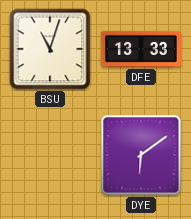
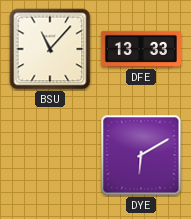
BSU: 11:03 -> 11:07 (50, 49)
DYE: 6:09 -> 6:10 (141, 155)
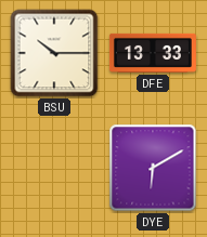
BSU: 11:07 -> 10:15 (54, 53)
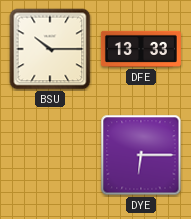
DYE: 6:10 -> 6:15 (141, 155)
